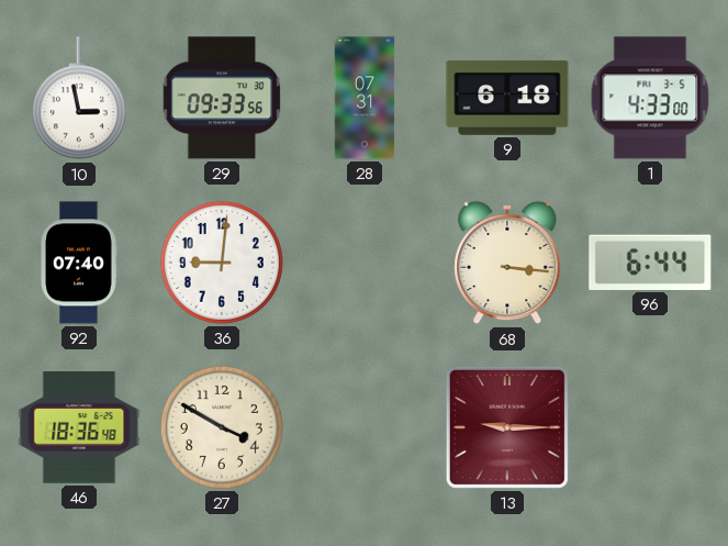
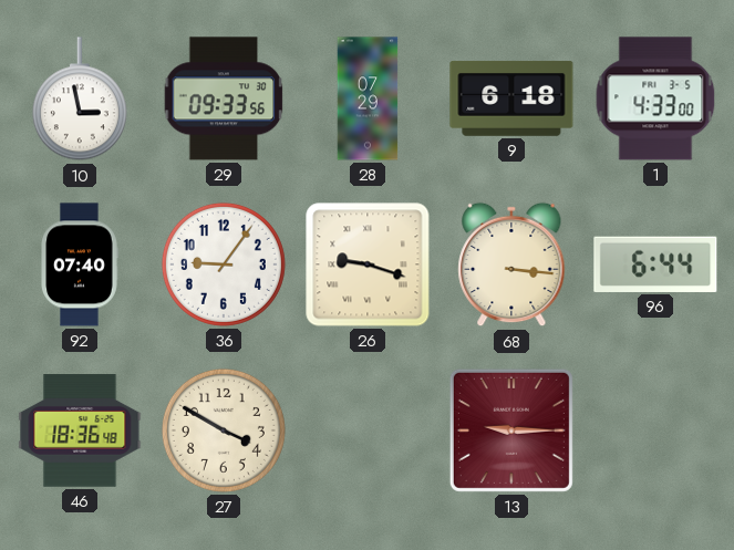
28: 07:31 -> 07:29 (368, 98)
36: 9:01 -> 9:06 (224, 264)
26: none -> 9:18 (368, 264)
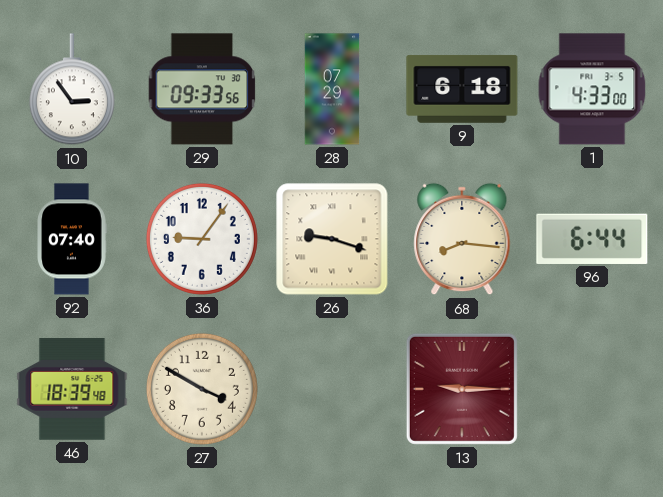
10: 2:58 -> 2:54 (72, 90)
68: 3:16 -> 8:16 (462, 239)
46: 18:36 -> 18:39 (72, 389)
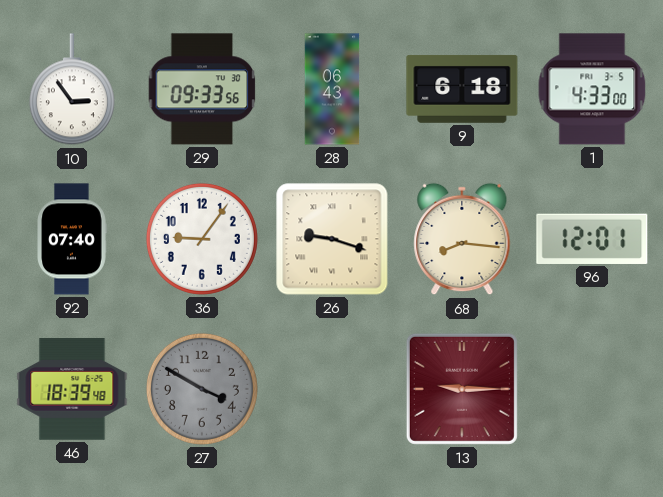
28: 07:29 -> 06:43 (332, 89)
96: 6:44 -> 12:01 (592, 239)
27 dial: cream -> grey (202, 389)
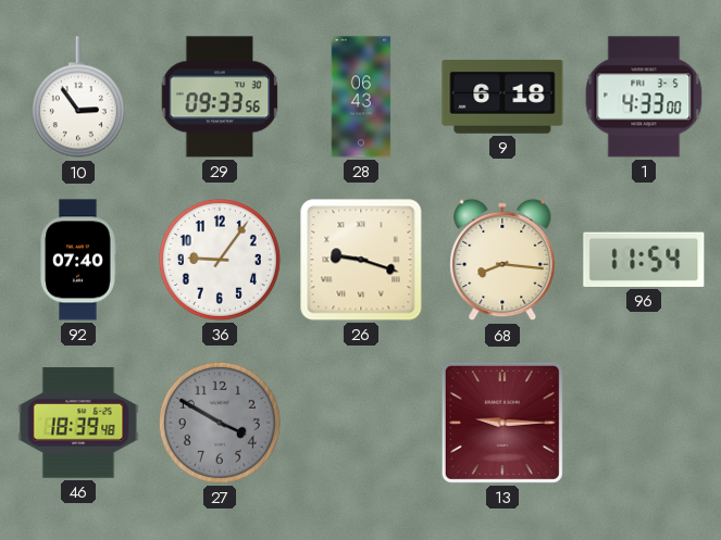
96: 12:01 -> 11:54 (644, 260)
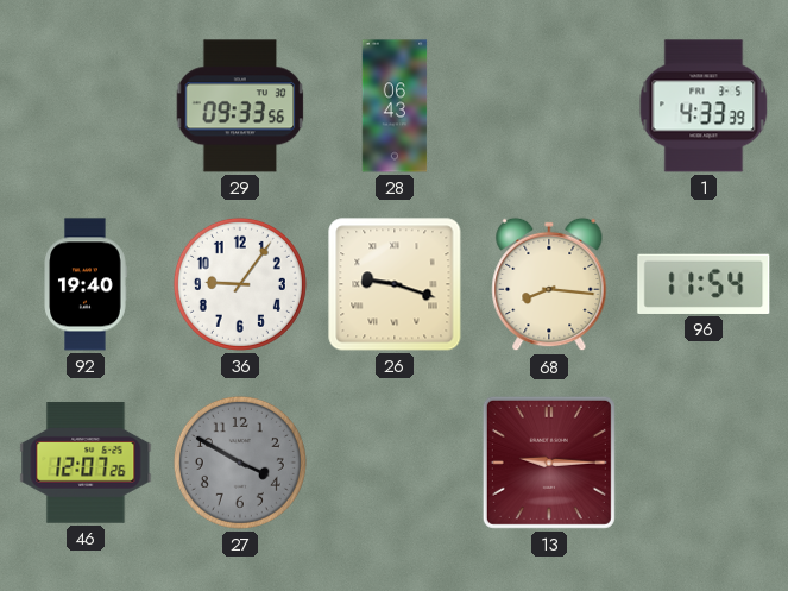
10: 2:54 -> none (78, 98)
9: 6:18 -> none (502, 97)
1: 4:33:00 -> 4:33:39 (704, 106)
92: 07:40 -> 19:40 (86, 284)
46: 18:39 -> 12:07 (86, 463)
